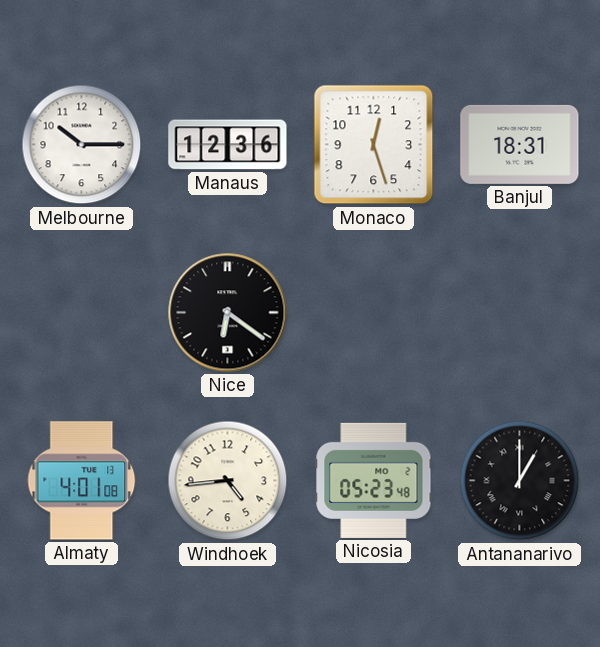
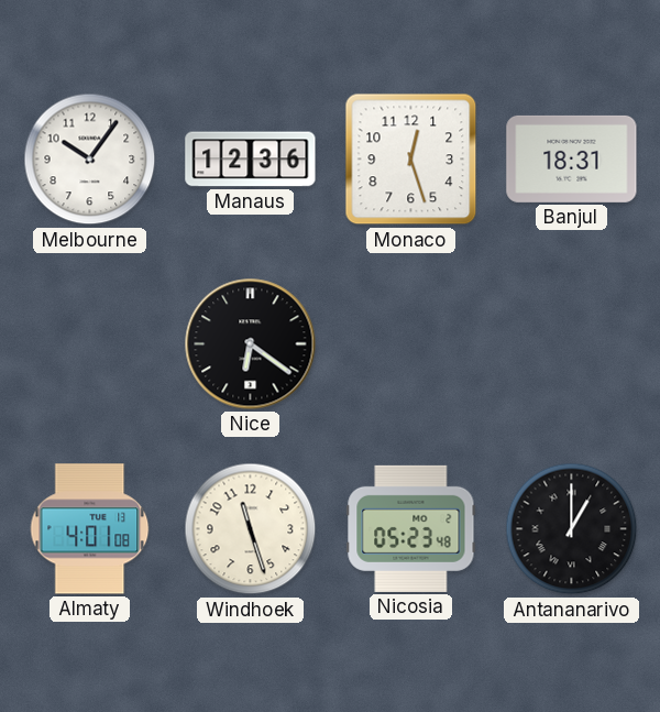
Melbourne: 10:15 -> 10:06 (90, 160)
Windhoek: 4:44 -> 11:27 (251, 529)
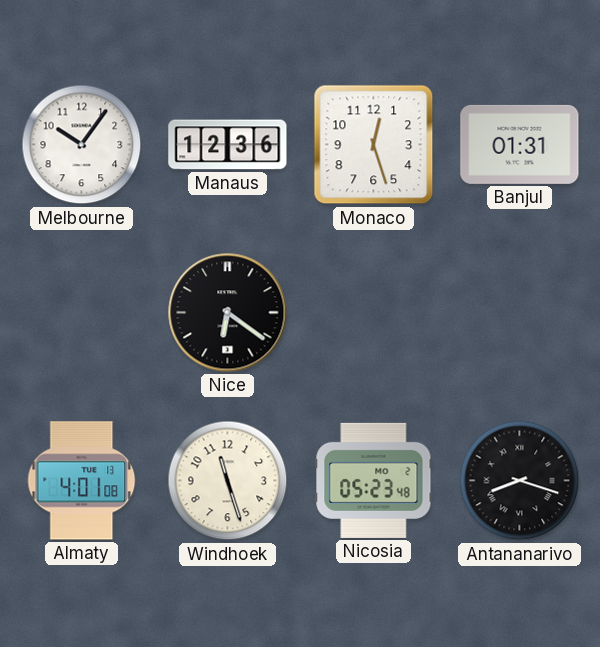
Banjul: 18:31 -> 01:31 (520, 144)
Antananarivo: 1:00 -> 8:18 (520, 481)
